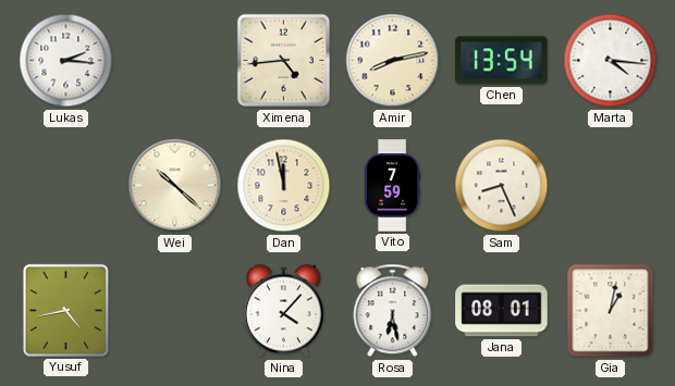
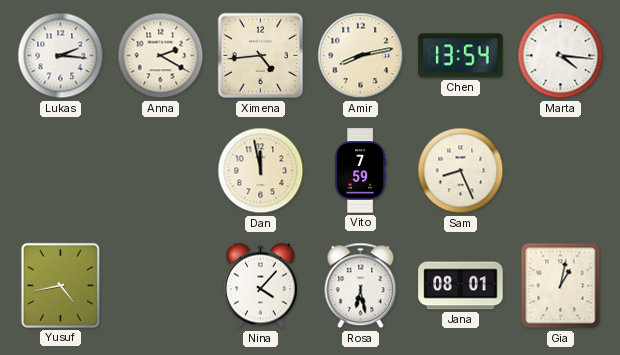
Anna: none -> 2:20 (161, 56)
Wei: 10:22 -> none (175, 186)
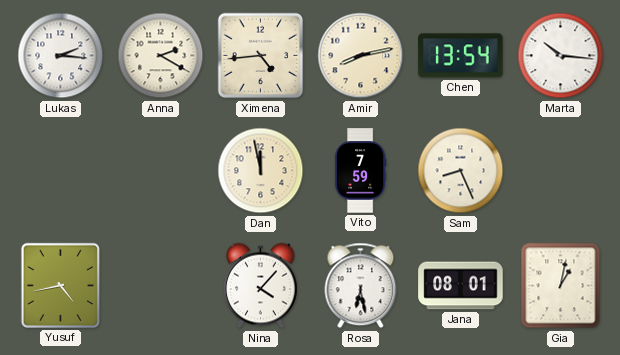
Marta: 4:16 -> 10:16 (561, 56)
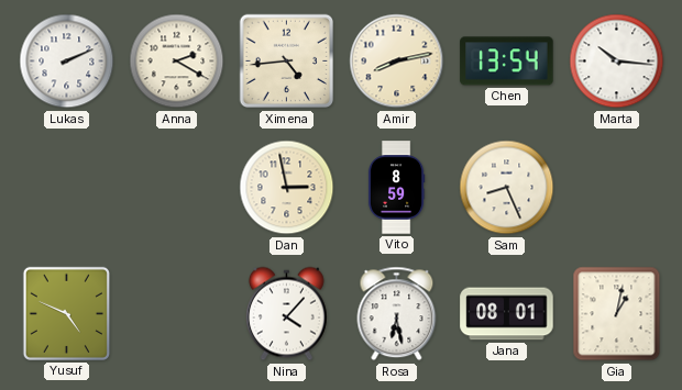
Lukas: 2:16 -> 2:11 (67, 62)
Dan: 11:58 -> 2:58 (287, 188)
Vito: 7:59 -> 8:59 (396, 188)
Yusuf: 4:43 -> 4:49 (66, 313)
